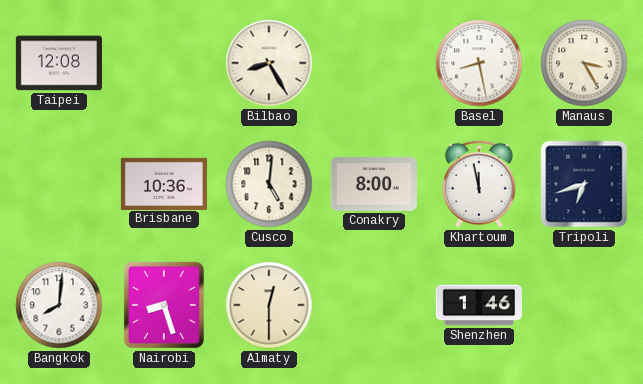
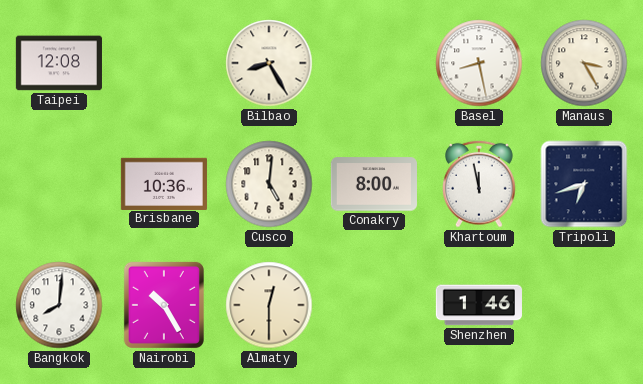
Nairobi: 8:27 -> 10:25 (164, 305)
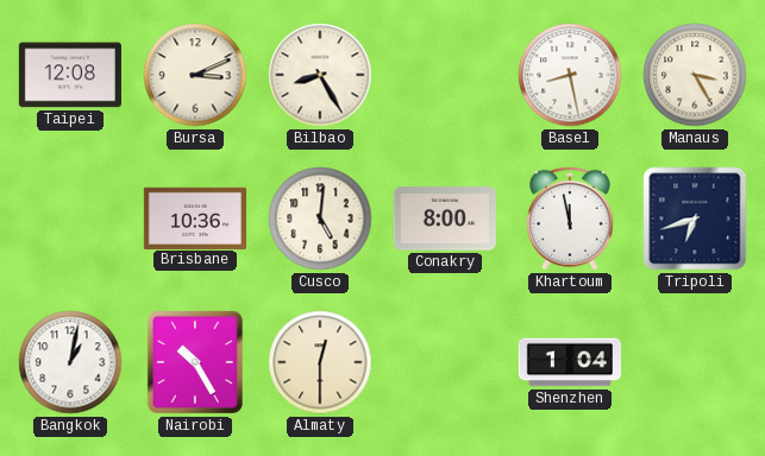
Bursa: none -> 3:11 (195, 75)
Bangkok: 8:01 -> 1:02 (70, 362)
Shenzhen: 1:46 -> 1:04 (570, 362)
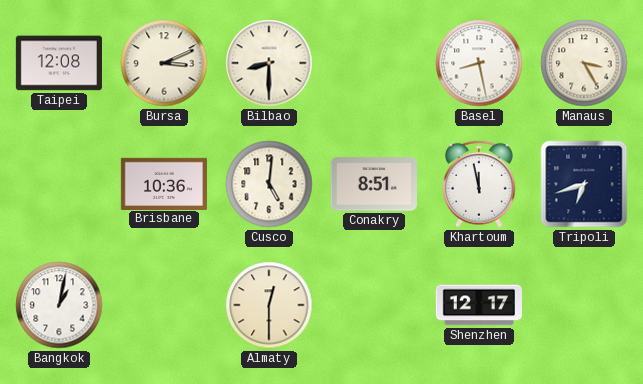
Bilbao: 8:25 -> 8:30 (269, 63)
Conakry: 8:00 -> 8:51 (374, 184)
Nairobi: 10:25 -> none (195, 362)
Shenzhen: 1:04 -> 12:17 (479, 305)
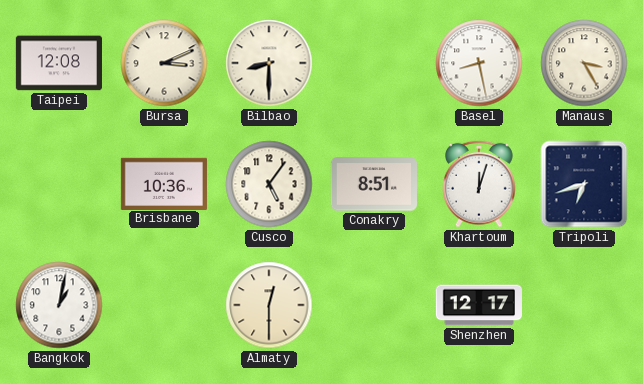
Cusco: 5:01 -> 5:06 (269, 184)
Khartoum: 11:58 -> 12:03 (480, 184)
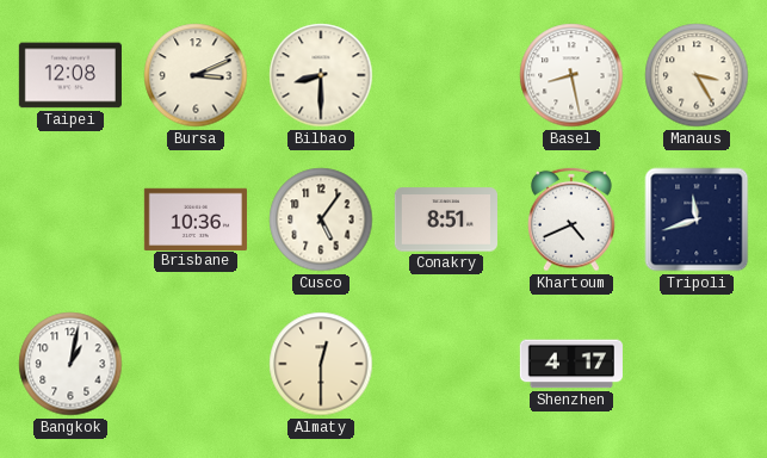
Khartoum: 12:03 -> 4:41 (573, 219)
Tripoli: 6:42 -> 11:42 (697, 219)
Shenzhen: 12:17 -> 4:17 (571, 364)
